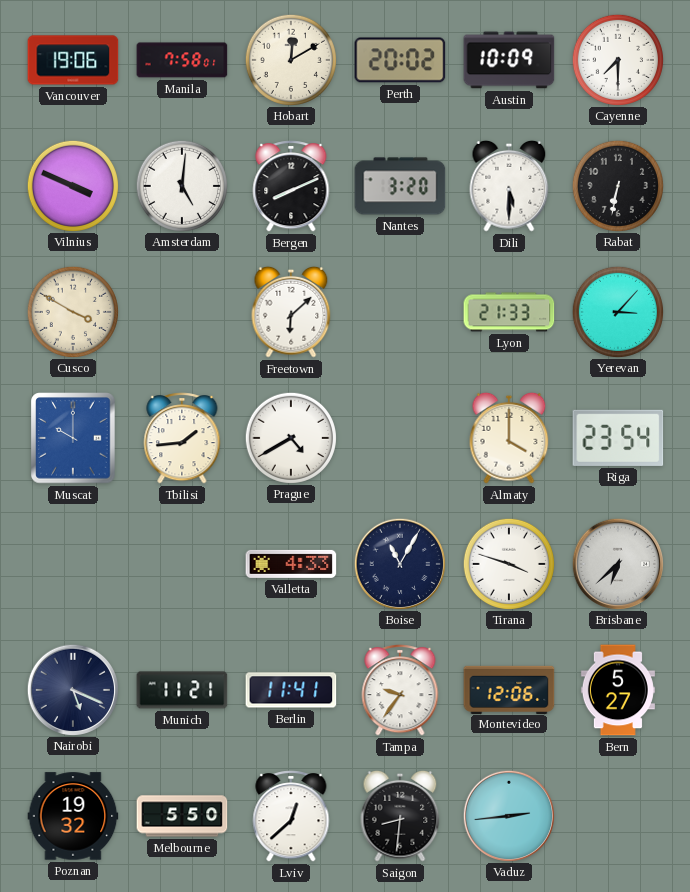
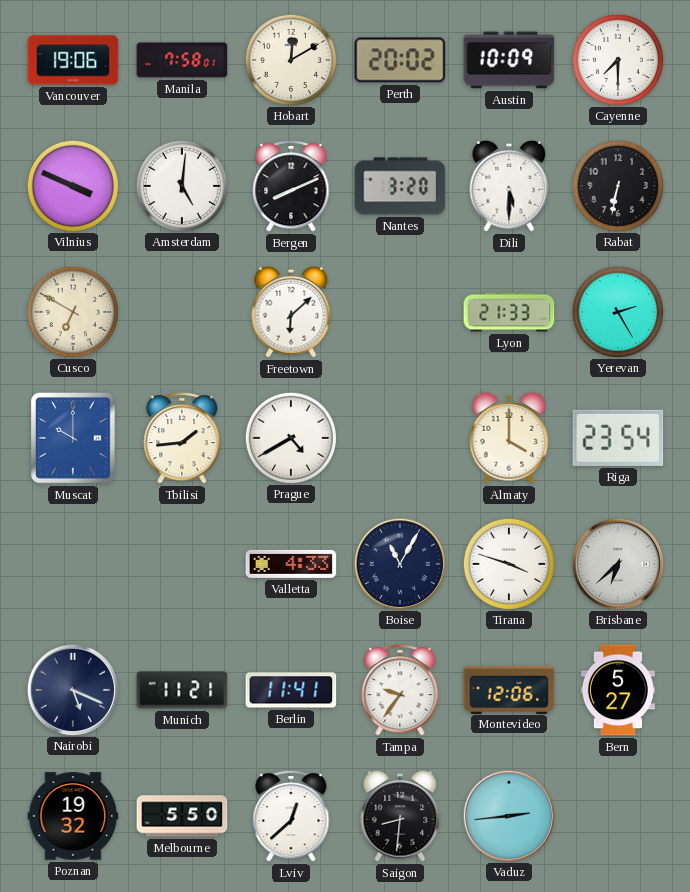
Cusco: 3:50 -> 6:50 (73, 311)
Yerevan: 3:07 -> 2:25 (618, 311)
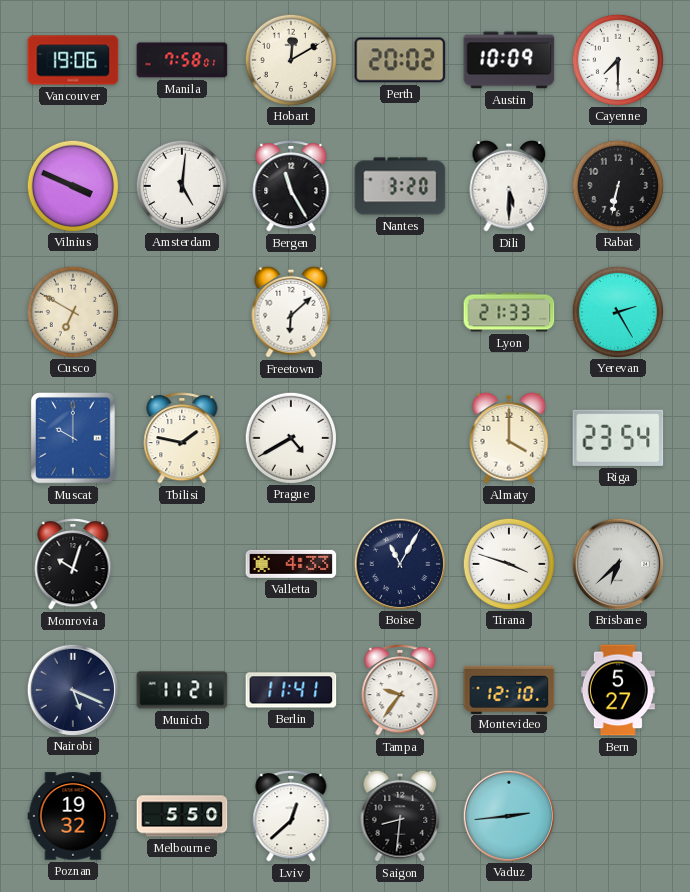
Bergen: 8:11 -> 11:25 (291, 186)
Tbilisi: 1:44 -> 1:47 (182, 438)
Monrovia: none -> 10:03 (73, 564)
Montevideo: 12:06 -> 12:10 (509, 689)
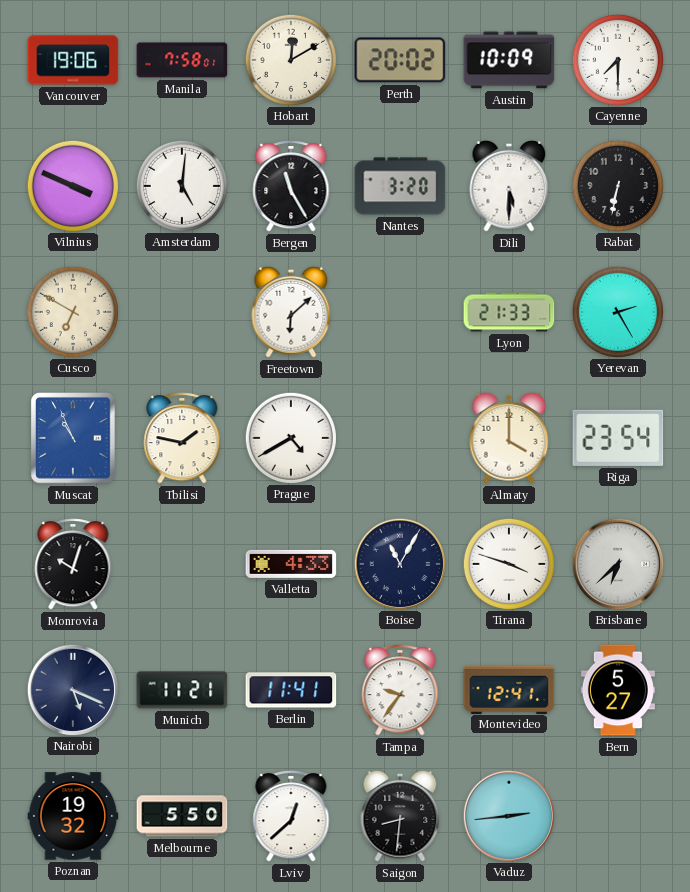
Muscat: 10:00 -> 10:56 (73, 438)
Montevideo: 12:10 -> 12:41 (509, 689)
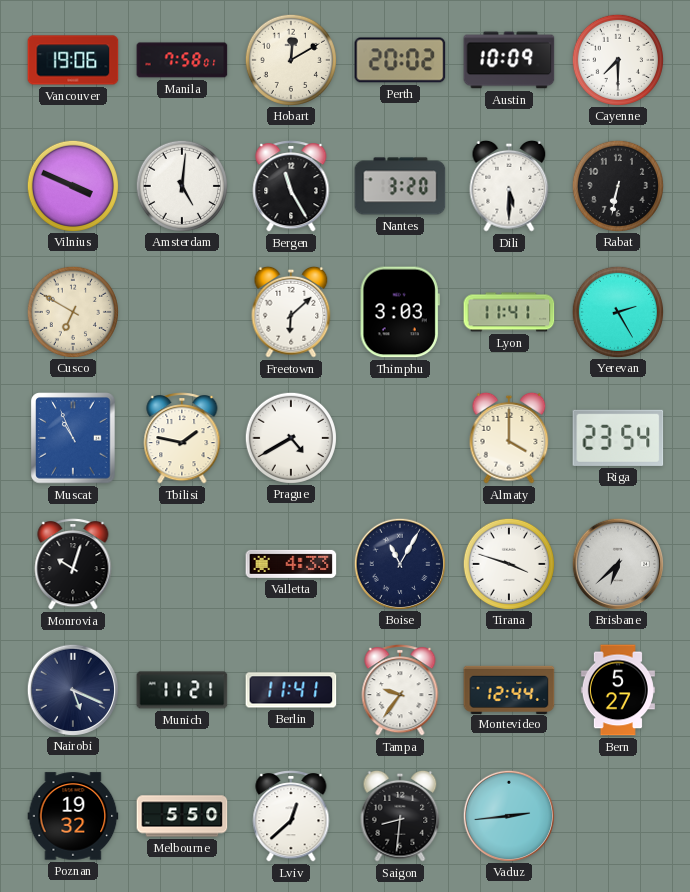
Thimphu: none -> 3:03 (400, 312)
Lyon: 21:33 -> 11:41 (509, 312)
Montevideo: 12:41 -> 12:44 (509, 689)
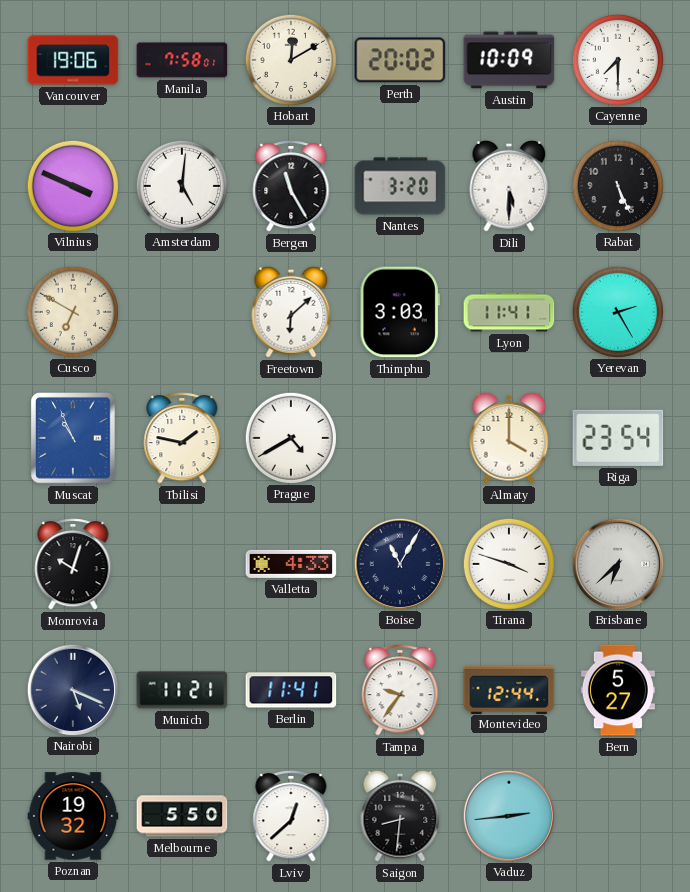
Rabat: 6:32 -> 5:26 (618, 185)
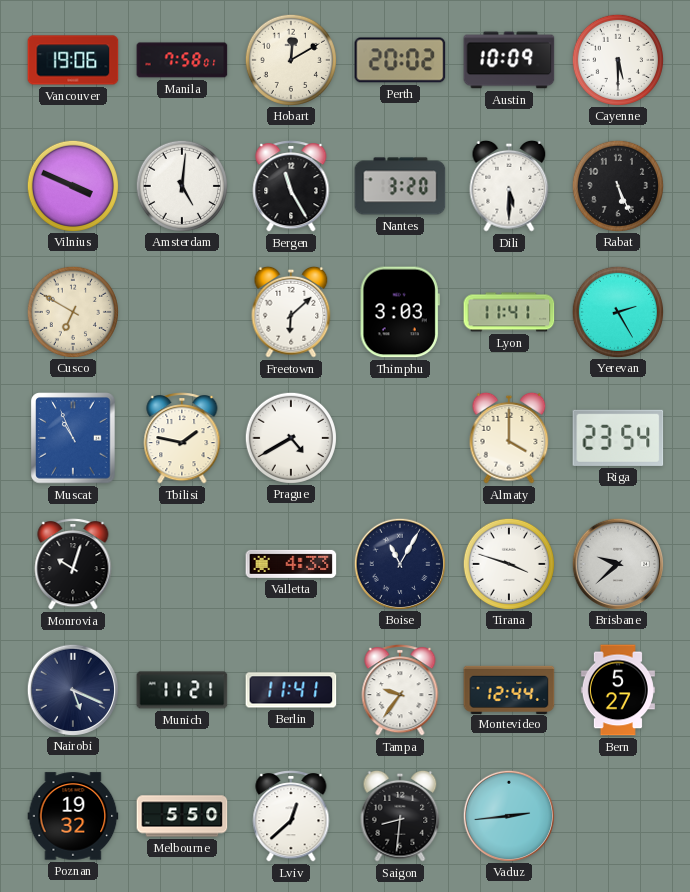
Cayenne: 7:30 -> 5:30 (618, 59)
Brisbane: 6:38 -> 9:38 (617, 563)
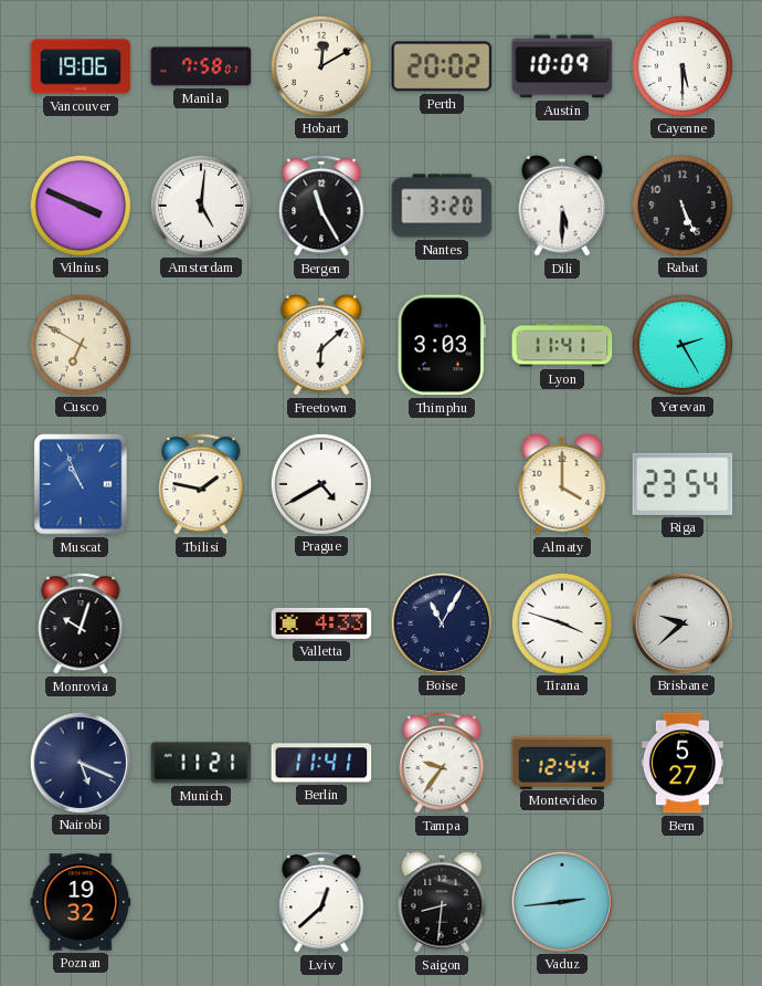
Melbourne: 5:50 -> none (182, 816)
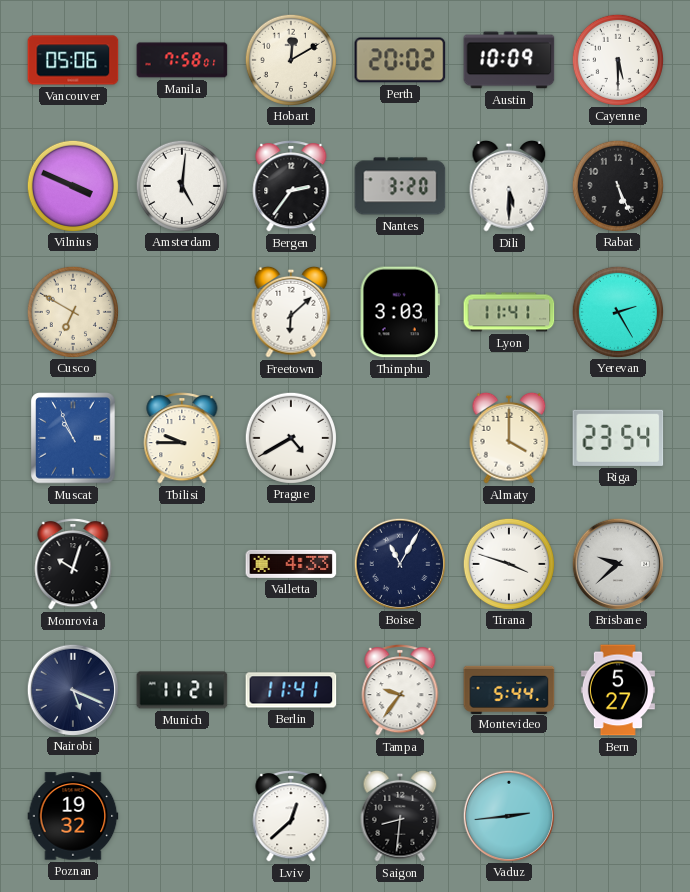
Vancouver: 19:06 -> 05:06 (73, 60)
Bergen: 11:25 -> 2:36 (291, 186)
Tbilisi: 1:47 -> 9:45 (182, 438)
Montevideo: 12:44 -> 5:44 (509, 689)
